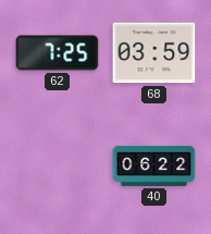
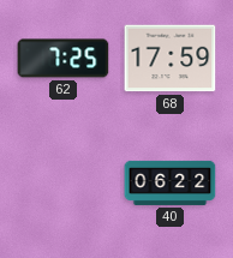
68: 03:59 -> 17:59 (171, 59)
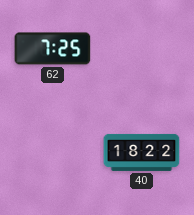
68: 17:59 -> none (171, 59)
40: 06:22 -> 18:22 (142, 152)
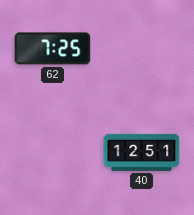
40: 18:22 -> 12:51 (142, 152)
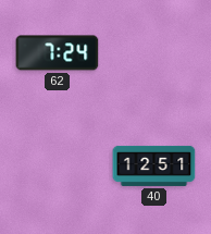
62: 7:25 -> 7:24 (58, 53)
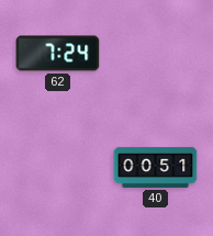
40: 12:51 -> 00:51 (156, 167)
